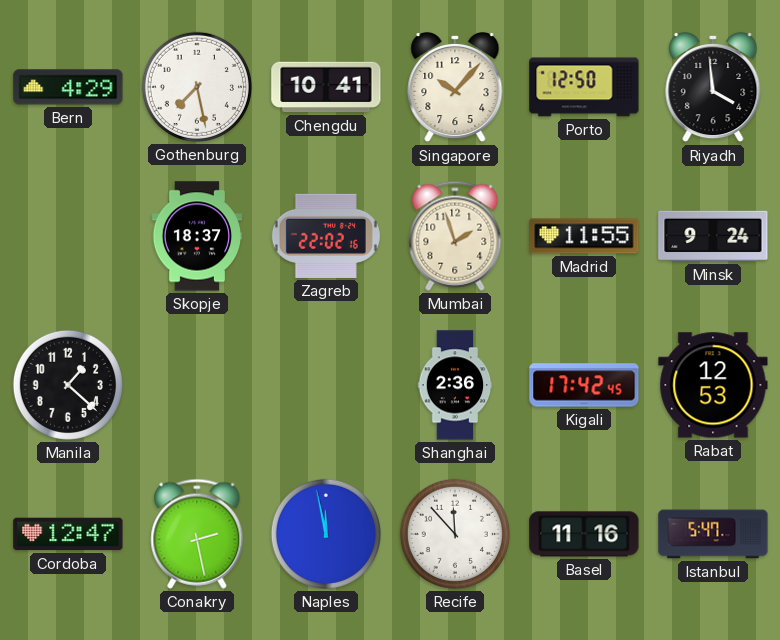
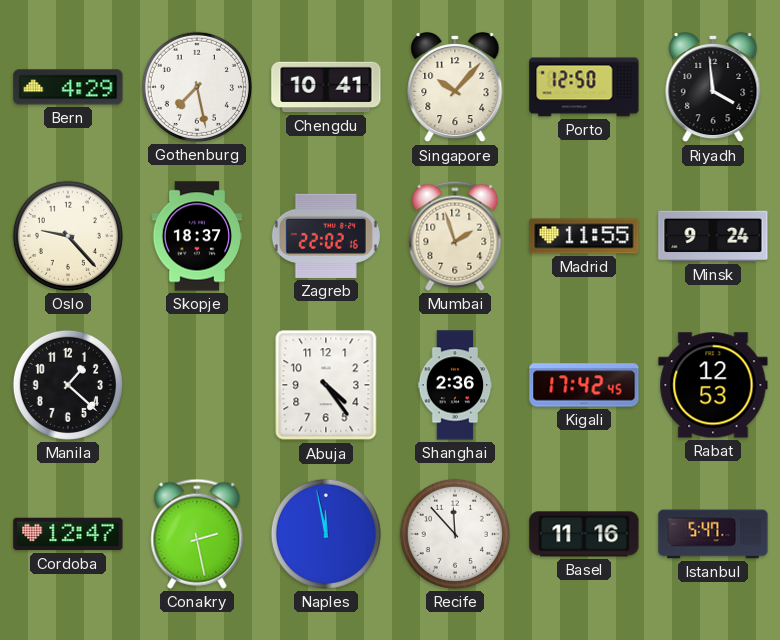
Oslo: none -> 9:23 (68, 236)
Abuja: none -> 4:24 (326, 385)
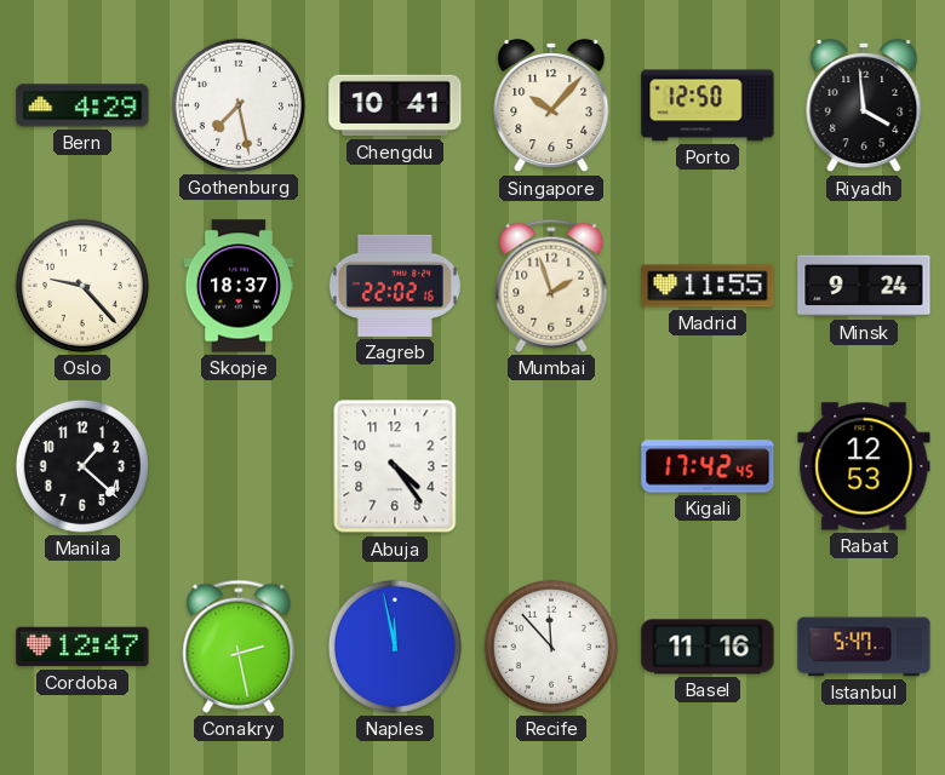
Shanghai: 2:36 -> none (455, 385)
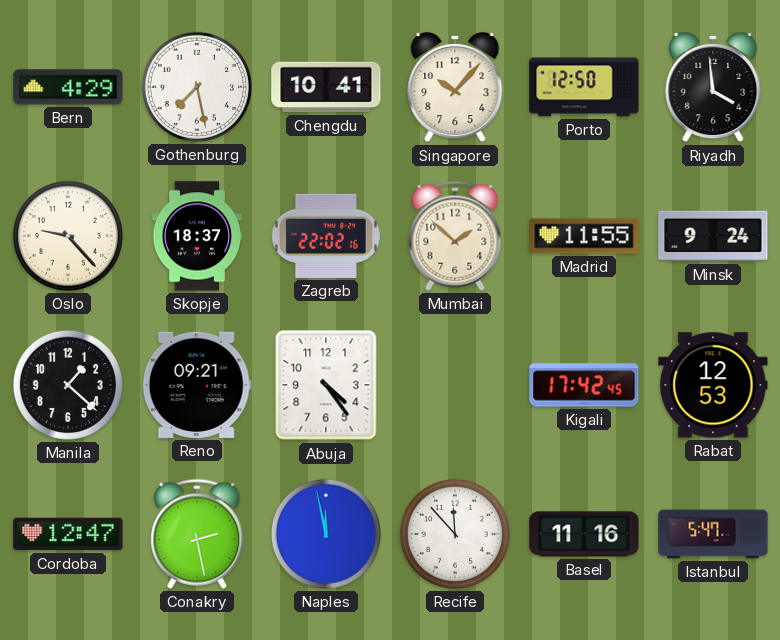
Mumbai: 1:57 -> 1:52 (455, 236)
Reno: none -> 09:21 (197, 385)
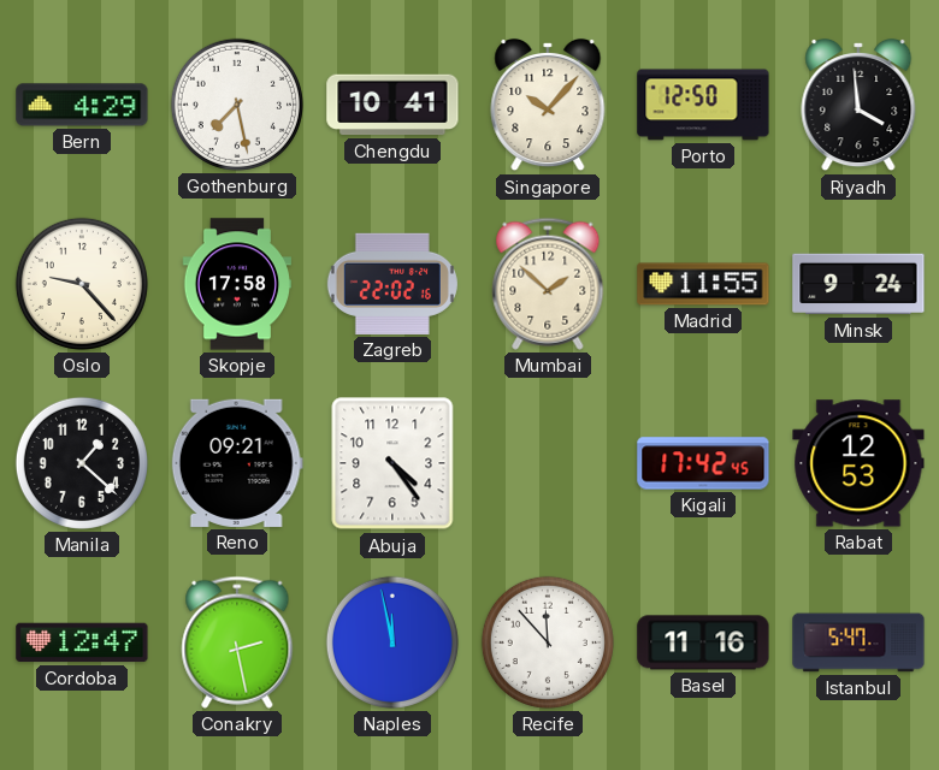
Skopje: 18:37 -> 17:58 (237, 284)
